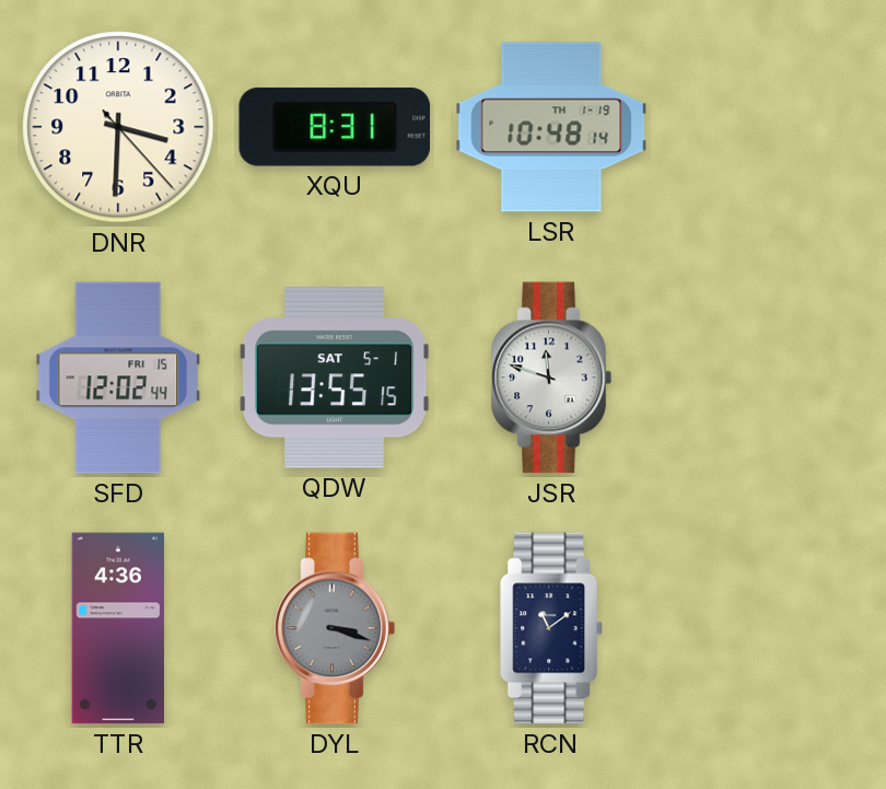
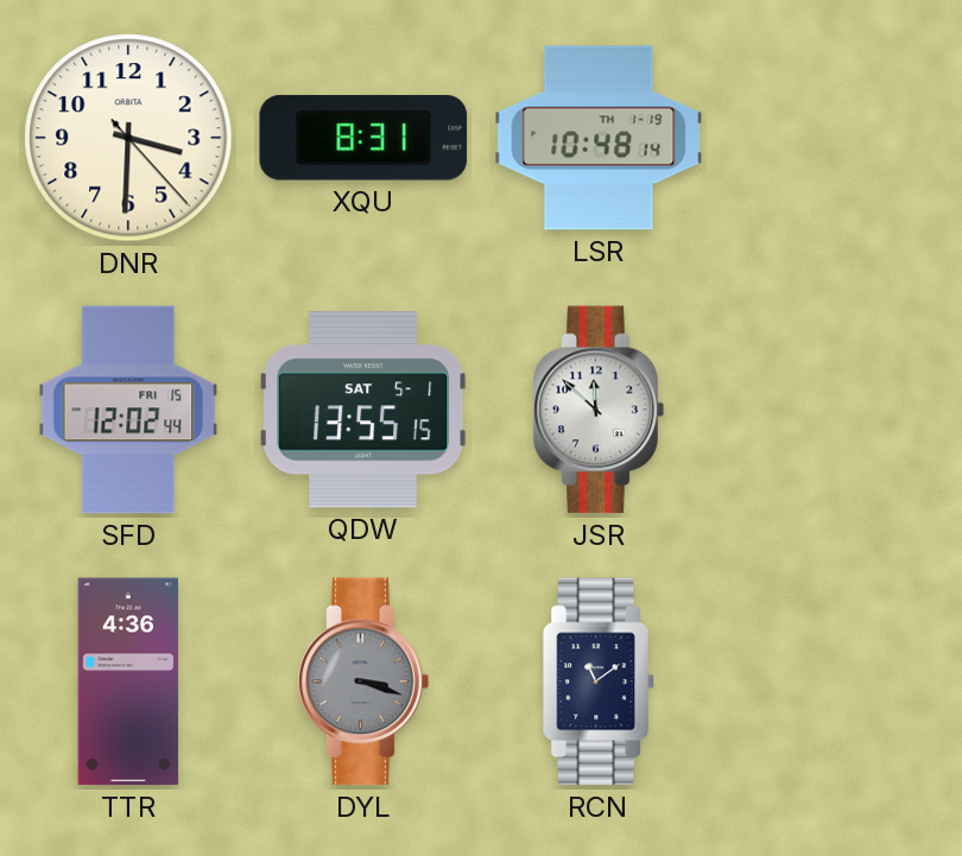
JSR: 11:48 -> 11:52 (599, 410)
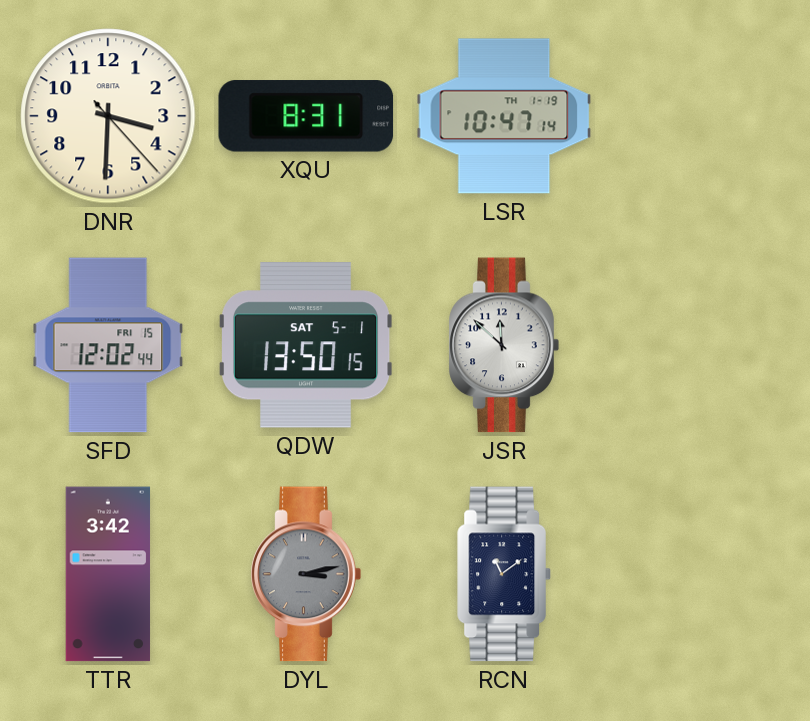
LSR: 10:48 -> 10:47 (504, 116)
QDW: 13:55 -> 13:50 (307, 345)
TTR: 4:36 -> 3:42 (108, 574)
DYL: 3:18 -> 3:13 (306, 574)
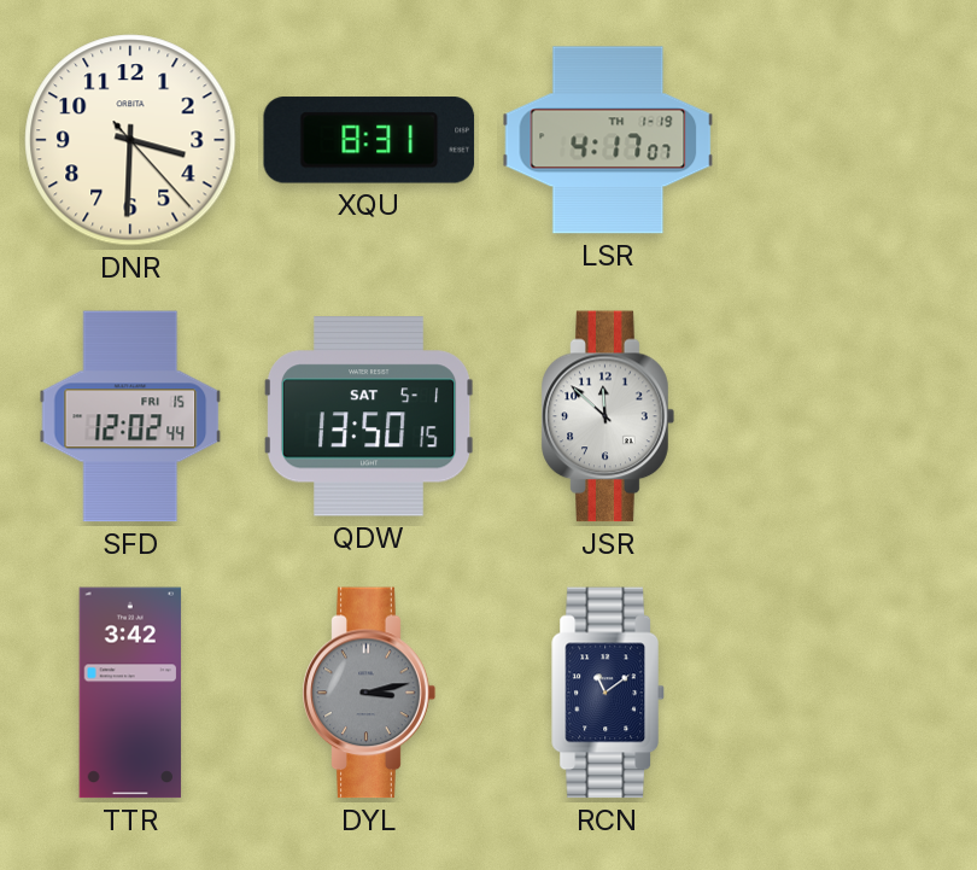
LSR: 10:47 -> 4:17 (608, 140)
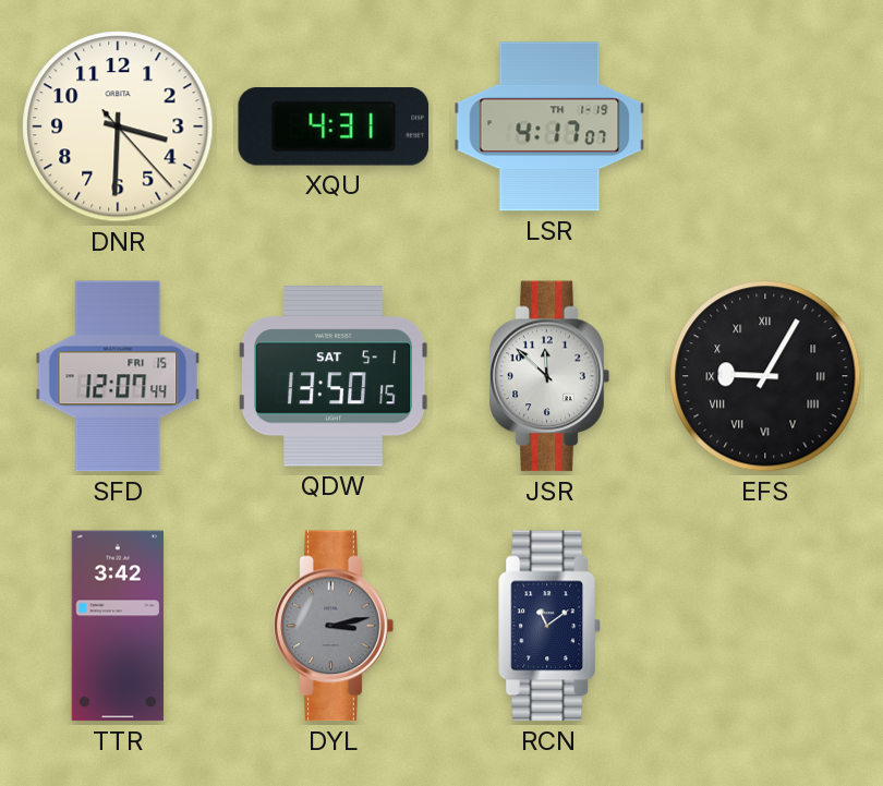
XQU: 8:31 -> 4:31 (334, 126)
SFD: 12:02 -> 12:07 (118, 376)
EFS: none -> 9:05 (765, 376)
